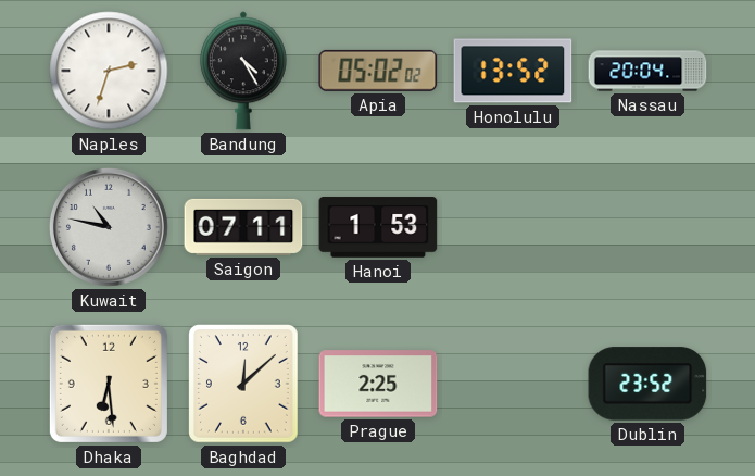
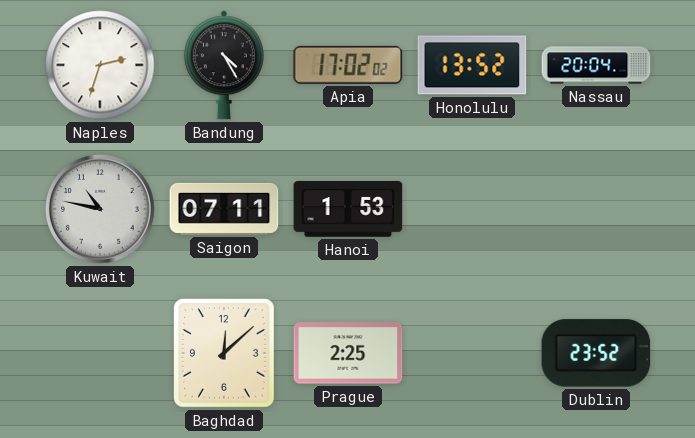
Apia: 05:02 -> 17:02 (348, 65)
Dhaka: 6:29 -> none (109, 384)
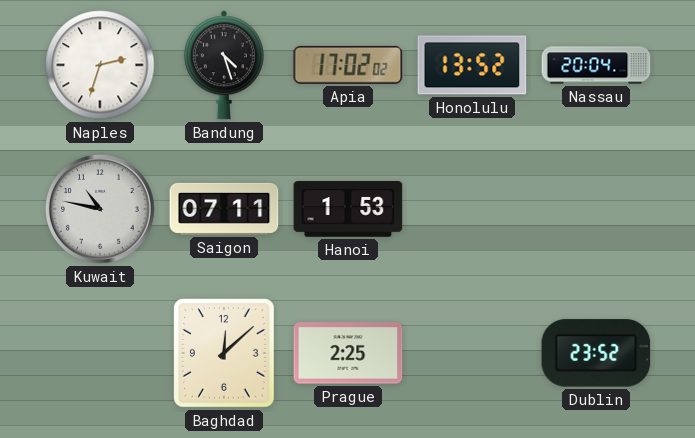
Bandung: 4:25 -> 4:27 (224, 65)
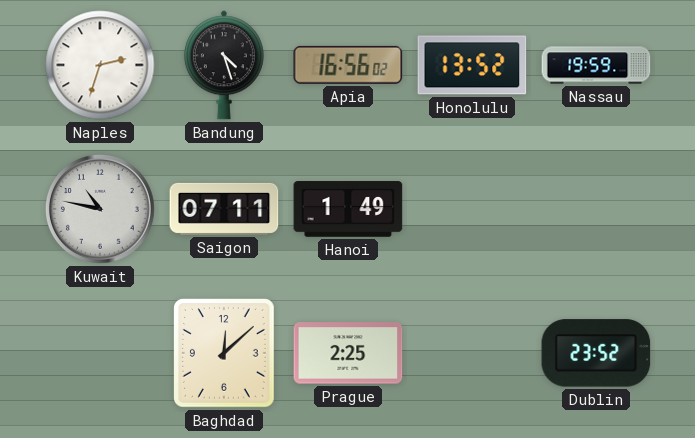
Apia: 17:02 -> 16:56 (348, 65)
Nassau: 20:04 -> 19:59 (596, 65)
Hanoi: 1:53 -> 1:49 (348, 209)
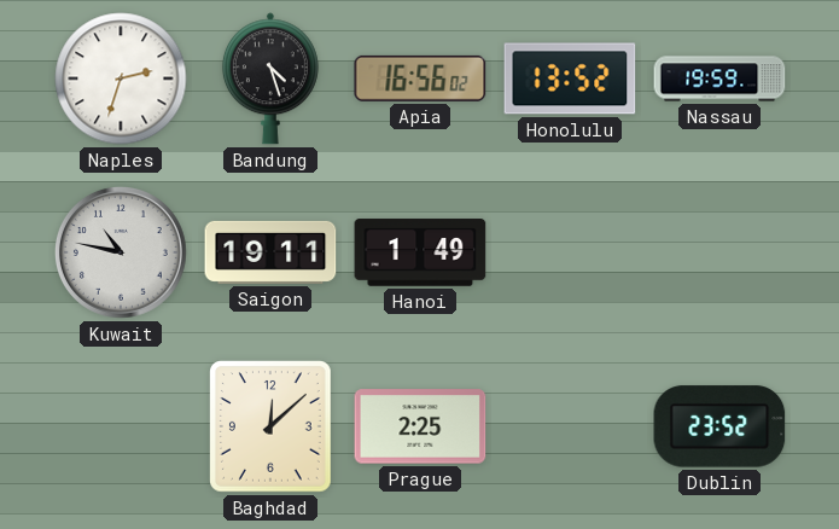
Saigon: 07:11 -> 19:11 (270, 252)
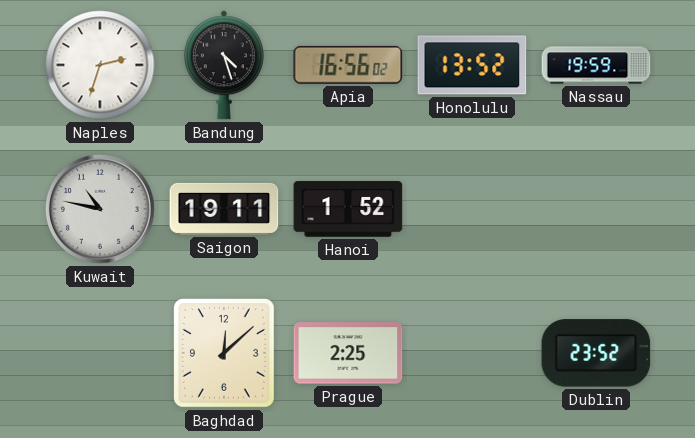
Hanoi: 1:49 -> 1:52 (348, 209)
